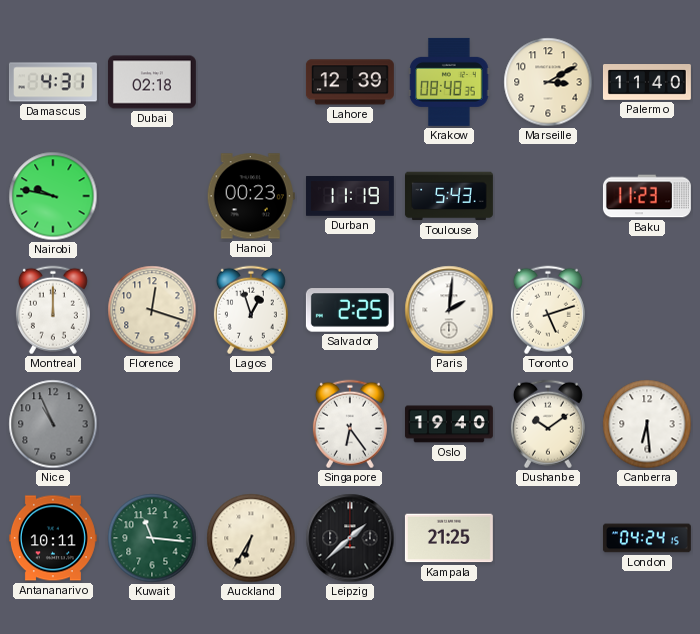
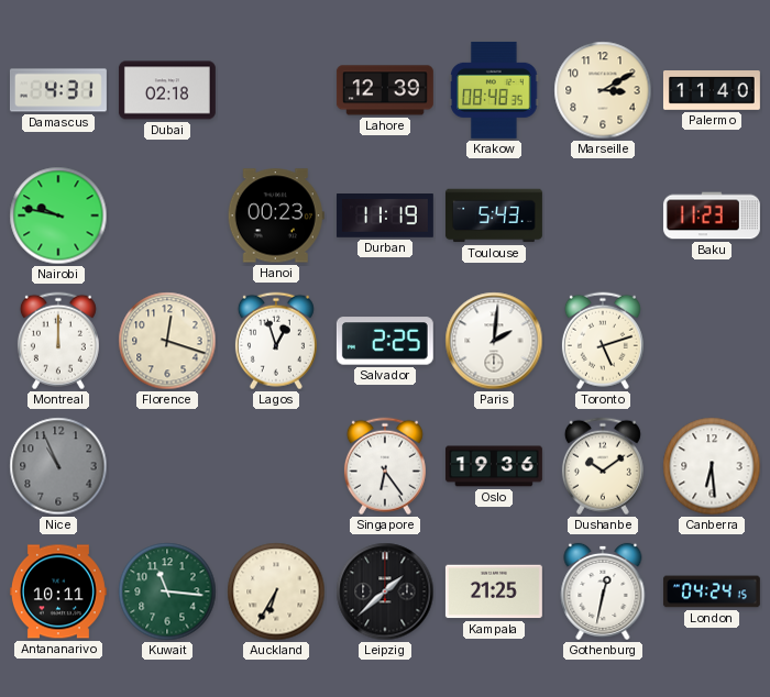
Oslo: 19:40 -> 19:36 (494, 466)
Gothenburg: none -> 12:32 (603, 591)
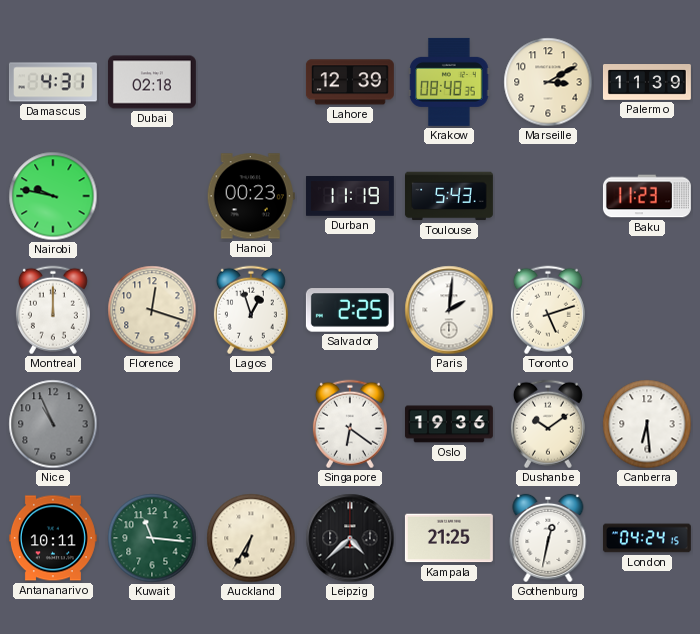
Palermo: 11:40 -> 11:39 (647, 83)
Singapore: 6:24 -> 6:21 (350, 424)
Leipzig: 1:38 -> 4:38 (350, 538)
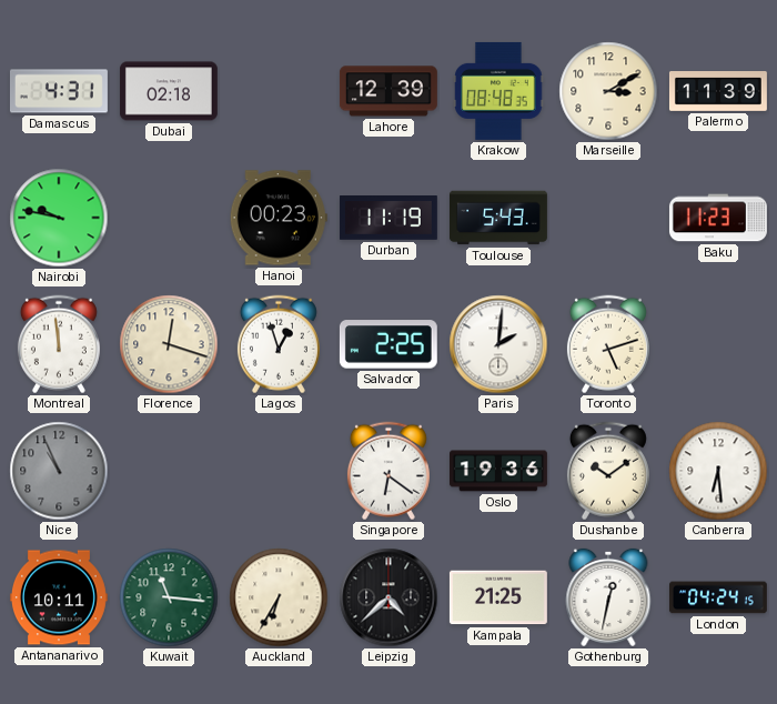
Montreal: 12:00 -> 11:59 (59, 344)
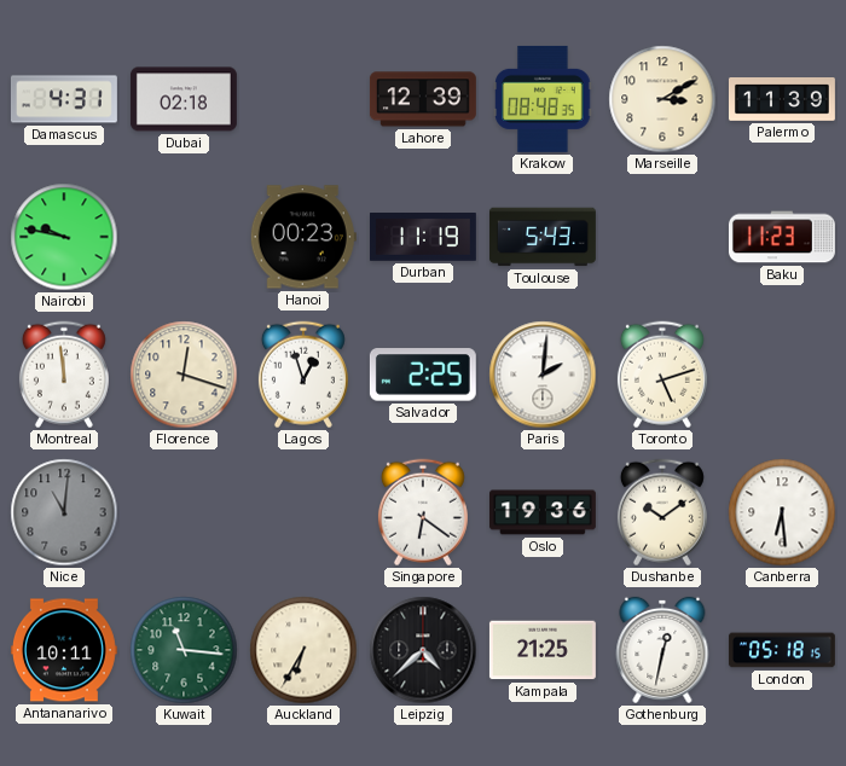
Nice: 10:56 -> 11:01 (64, 512)
London: 04:24 -> 05:18 (782, 650)
